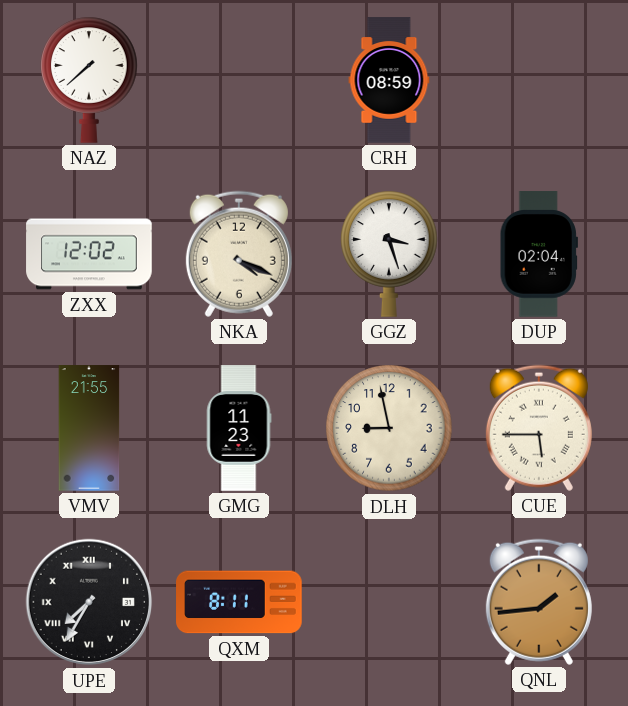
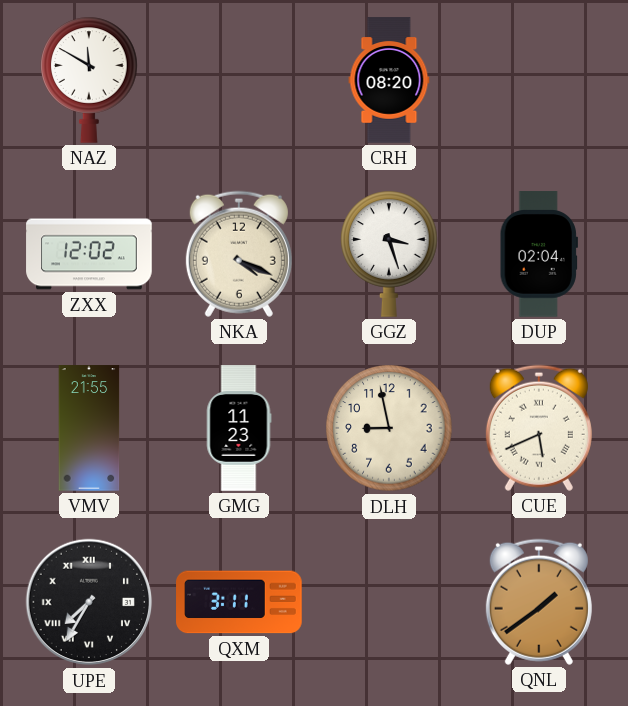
NAZ: 7:38 -> 11:50 (89, 80)
CRH: 08:59 -> 08:20 (389, 80)
CUE: 5:45 -> 5:41 (539, 428)
QXM: 8:11 -> 3:11 (239, 602)
QNL: 1:44 -> 1:39 (539, 602)
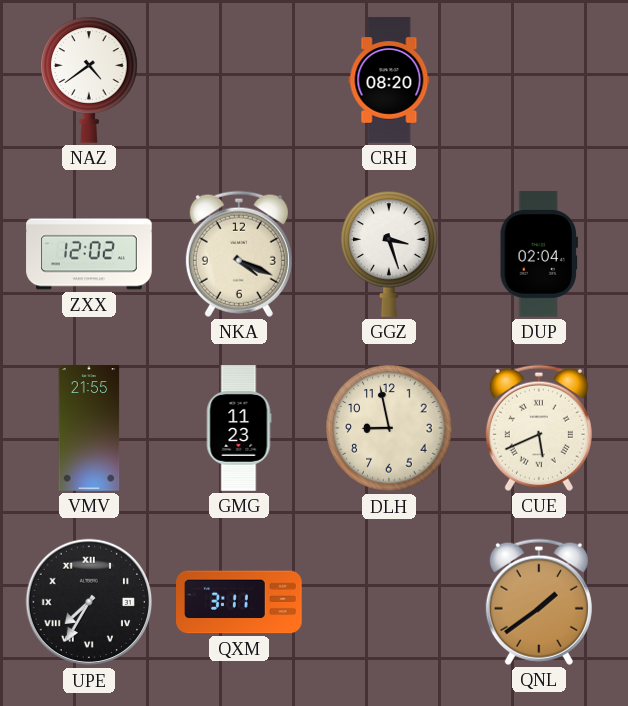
NAZ: 11:50 -> 4:39 (89, 80)
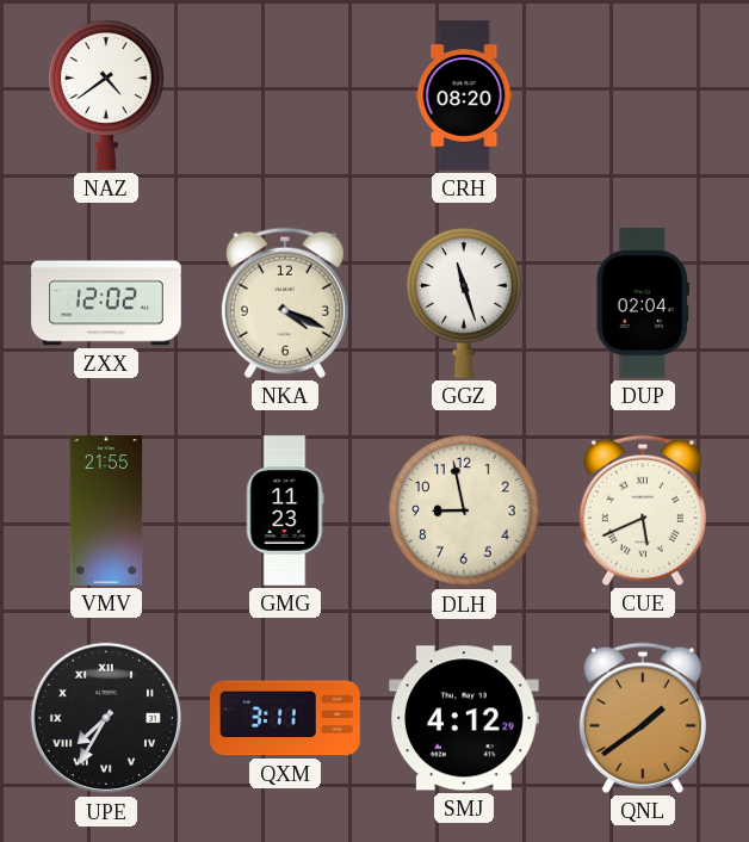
GGZ: 3:27 -> 11:27 (464, 303)
SMJ: none -> 4:12 (464, 718)
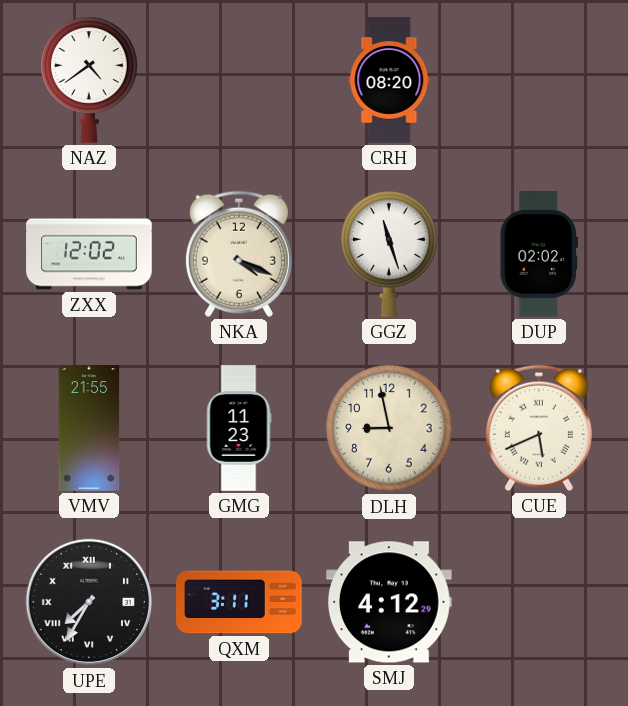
DUP: 02:04 -> 02:02 (539, 254)
QNL: 1:39 -> none (643, 718)
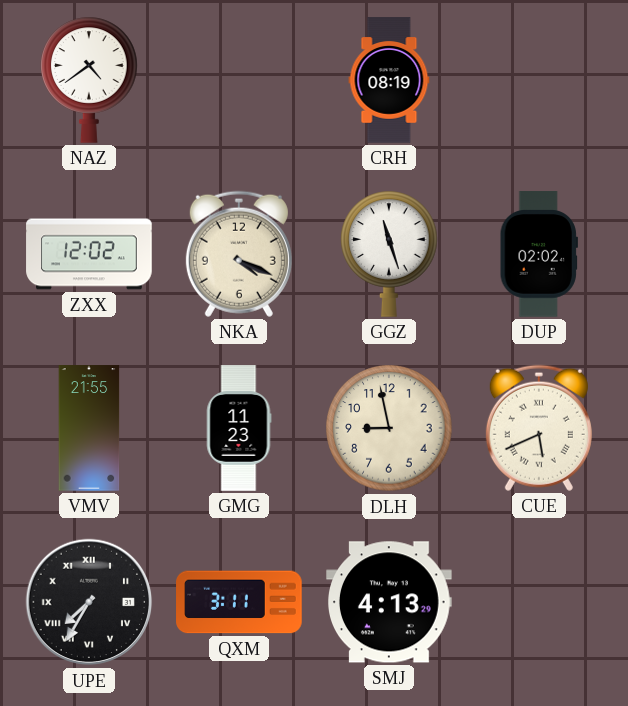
CRH: 08:20 -> 08:19 (389, 80)
SMJ: 4:12 -> 4:13 (389, 602)
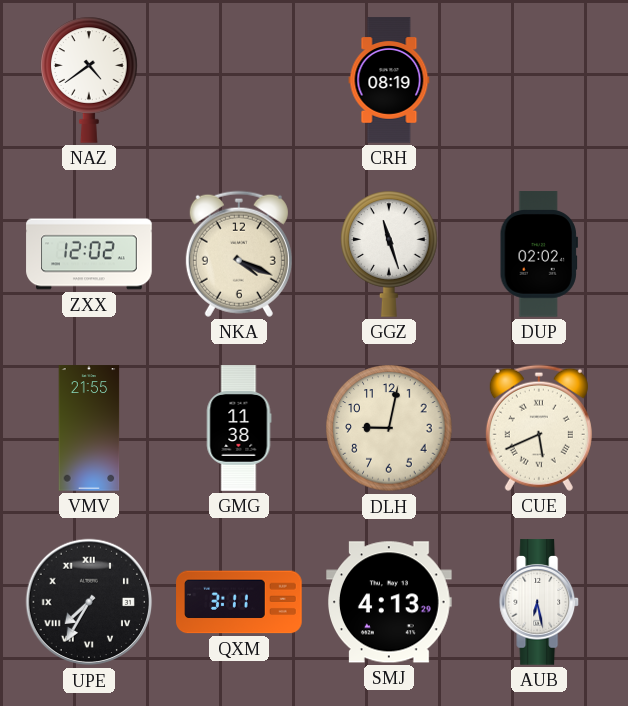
GMG: 11:23 -> 11:38 (239, 428)
DLH: 8:58 -> 9:02 (389, 428)
AUB: none -> 6:28 (540, 602)
